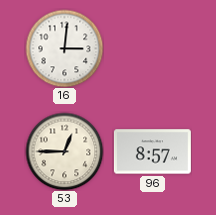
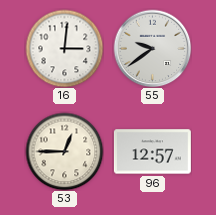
55: none -> 9:39 (152, 48)
96: 8:57 -> 12:57 (152, 152)
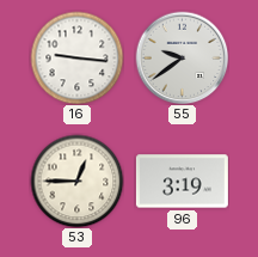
16: 3:01 -> 9:16 (76, 57)
96: 12:57 -> 3:19 (182, 182)
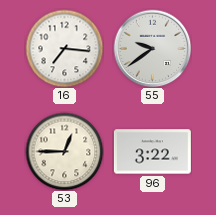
16: 9:16 -> 7:16 (64, 48)
96: 3:19 -> 3:22 (152, 152)
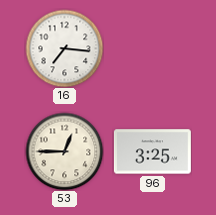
55: 9:39 -> none (152, 48)
96: 3:22 -> 3:25 (152, 152)
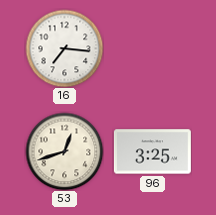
53: 12:45 -> 12:42 (64, 151)
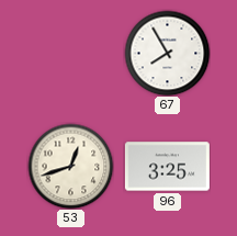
16: 7:16 -> none (64, 48)
67: none -> 7:55 (167, 53)
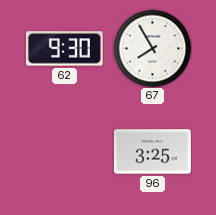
62: none -> 9:30 (64, 49)
53: 12:42 -> none (70, 166)
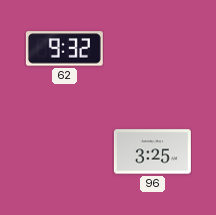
62: 9:30 -> 9:32 (64, 49)
67: 7:55 -> none (152, 48)
